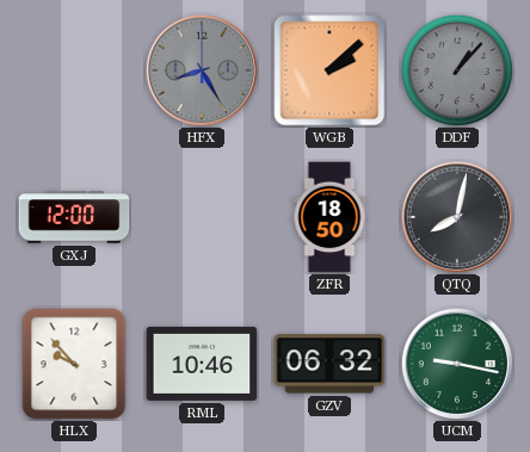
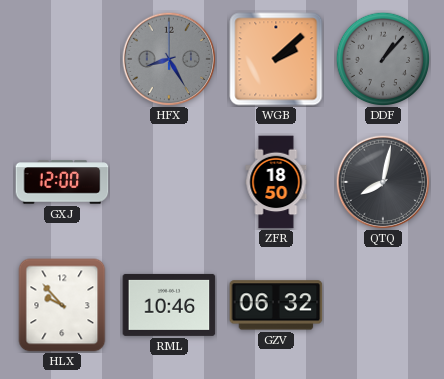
UCM: 9:17 -> none (457, 364)
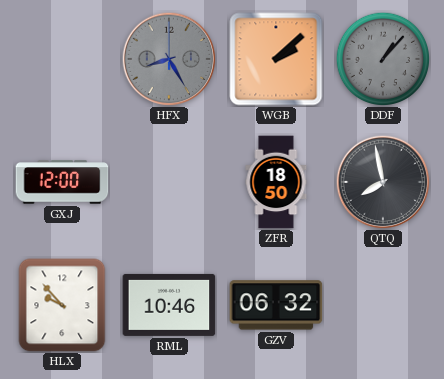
QTQ: 8:02 -> 7:58 (383, 182)
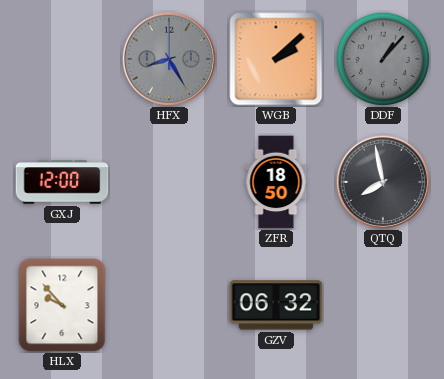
RML: 10:46 -> none (169, 305)
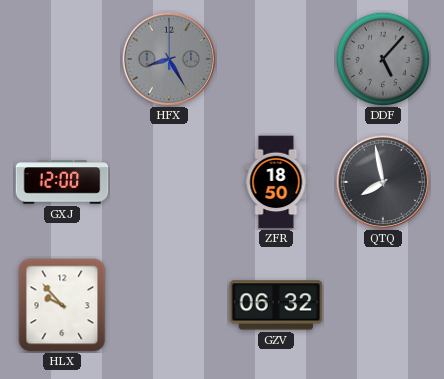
WGB: 2:08 -> none (276, 59)
DDF: 1:07 -> 5:07 (383, 59)
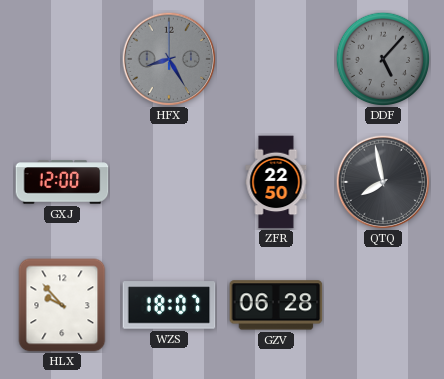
ZFR: 18:50 -> 22:50 (276, 182)
WZS: none -> 18:07 (169, 305)
GZV: 06:32 -> 06:28 (276, 305)
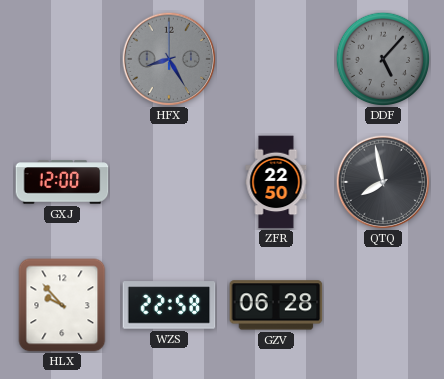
WZS: 18:07 -> 22:58 (169, 305)
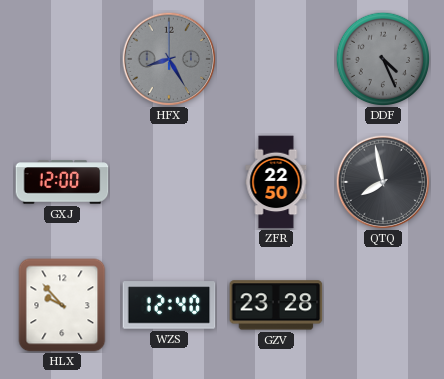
DDF: 5:07 -> 4:26 (383, 59)
WZS: 22:58 -> 12:40 (169, 305)
GZV: 06:28 -> 23:28 (276, 305)
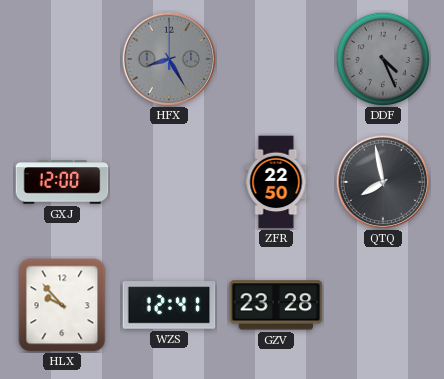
WZS: 12:40 -> 12:41 (169, 305)
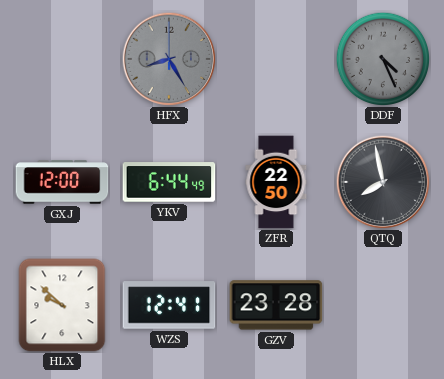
YKV: none -> 6:44 (169, 182)
HLX: 9:53 -> 9:52 (62, 305)
